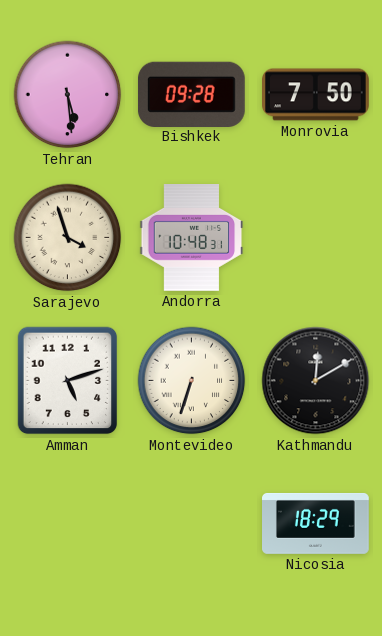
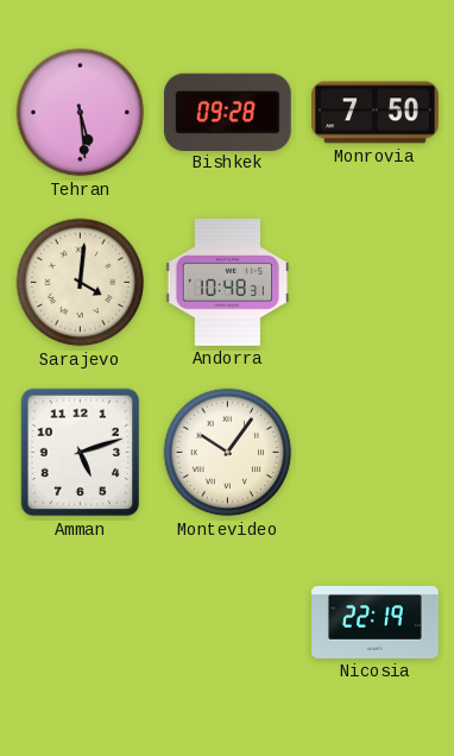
Sarajevo: 3:57 -> 4:01 (81, 283)
Montevideo: 6:33 -> 10:06 (228, 453)
Kathmandu: 12:10 -> none (316, 381)
Nicosia: 18:29 -> 22:19 (376, 622)
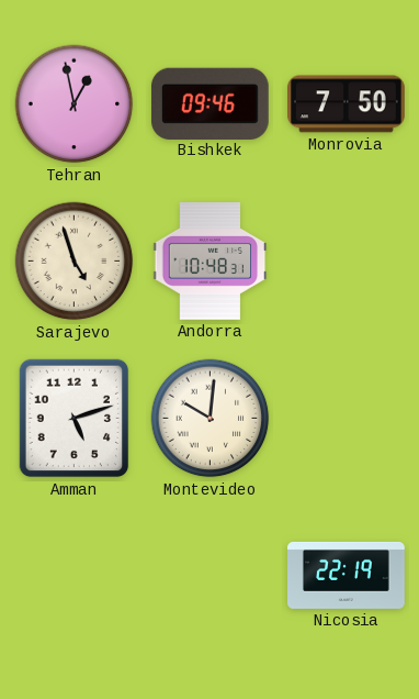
Tehran: 5:29 -> 12:58 (75, 104)
Bishkek: 09:28 -> 09:46 (209, 103)
Sarajevo: 4:01 -> 4:57 (75, 262)
Montevideo: 10:06 -> 10:01 (211, 419)
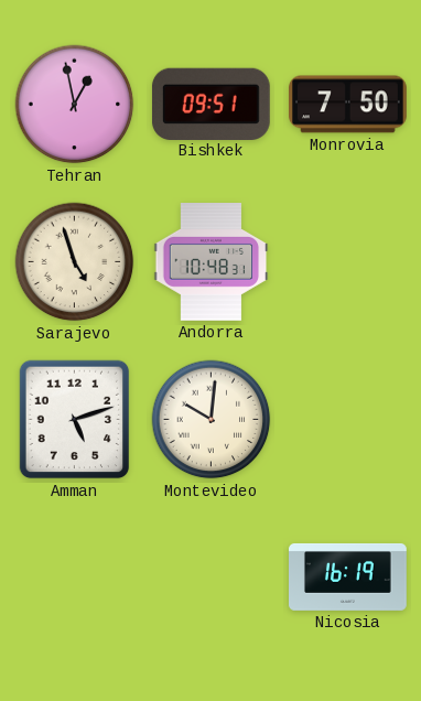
Bishkek: 09:46 -> 09:51 (210, 104)
Nicosia: 22:19 -> 16:19 (348, 576)
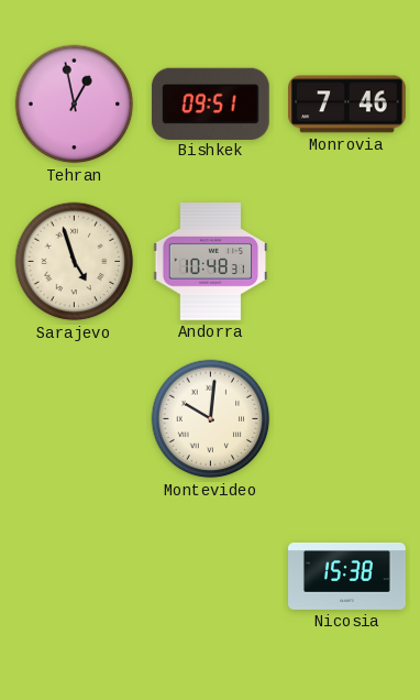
Monrovia: 7:50 -> 7:46 (347, 105)
Amman: 5:12 -> none (75, 420)
Nicosia: 16:19 -> 15:38 (347, 576)
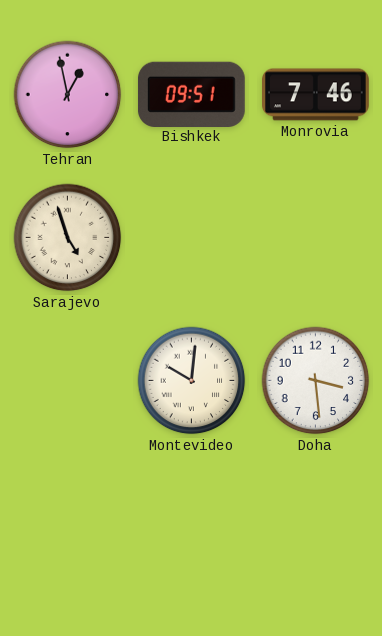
Andorra: 10:48 -> none (211, 262)
Doha: none -> 3:29 (316, 381)
Nicosia: 15:38 -> none (347, 576)
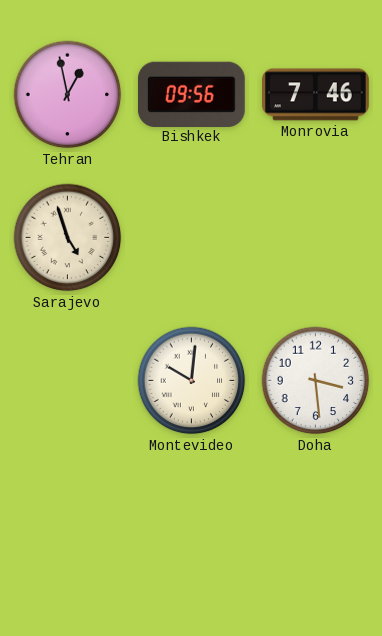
Bishkek: 09:51 -> 09:56 (191, 94)
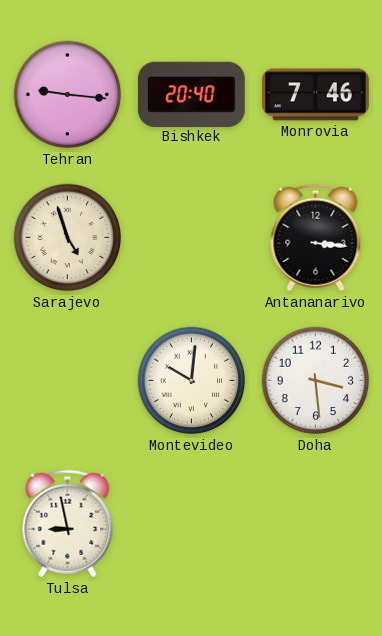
Tehran: 12:58 -> 9:16 (68, 95)
Bishkek: 09:56 -> 20:40 (191, 94)
Antananarivo: none -> 3:16 (316, 238)
Tulsa: none -> 8:58 (68, 524)
